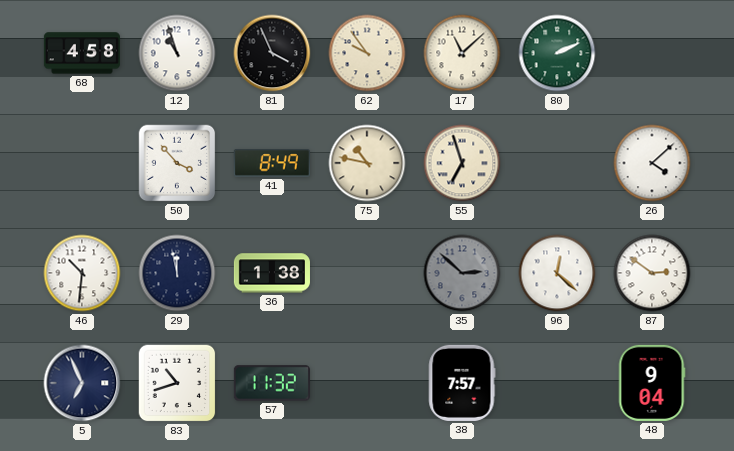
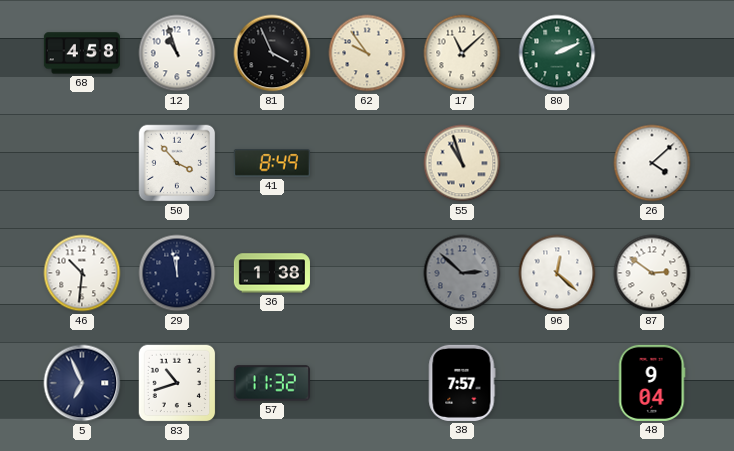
75: 10:47 -> none (367, 163)
55: 6:57 -> 10:57 (462, 163)
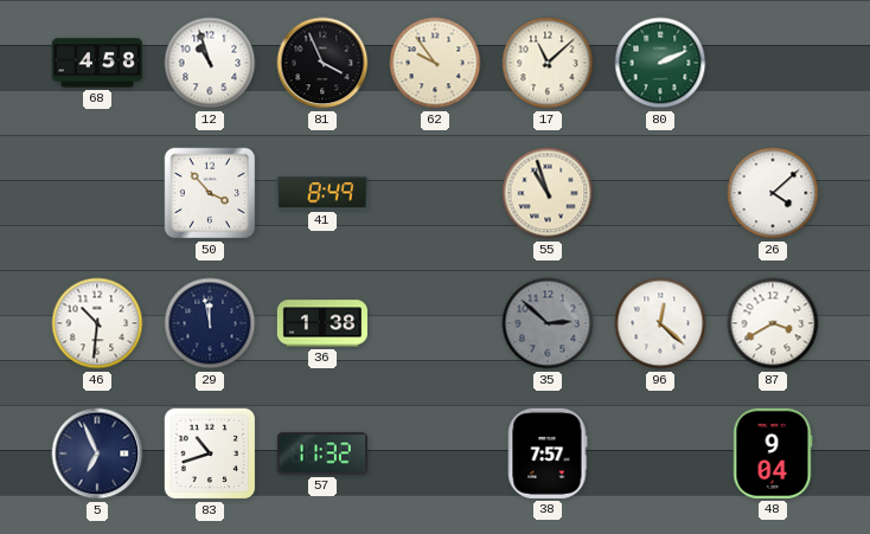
87: 2:51 -> 3:40 (773, 323)
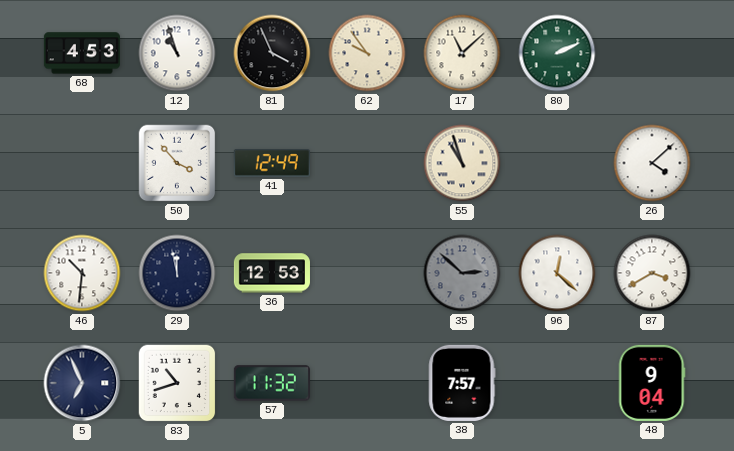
68: 4:58 -> 4:53 (82, 53)
41: 8:49 -> 12:49 (272, 163)
36: 1:38 -> 12:53 (272, 273)
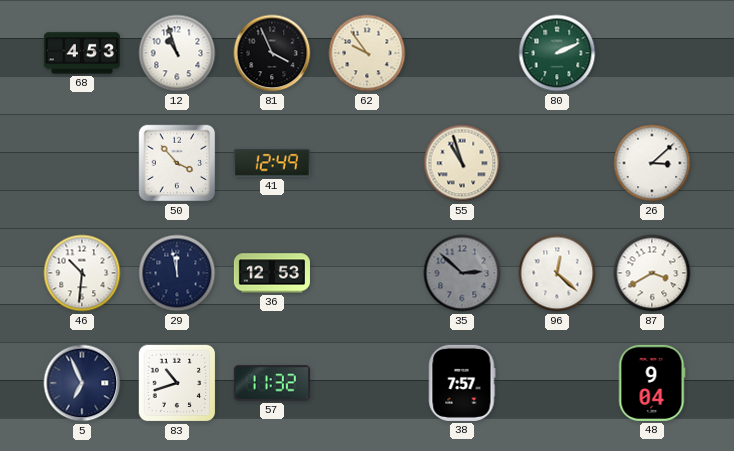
17: 11:08 -> none (462, 53)
26: 4:08 -> 3:08 (652, 163)
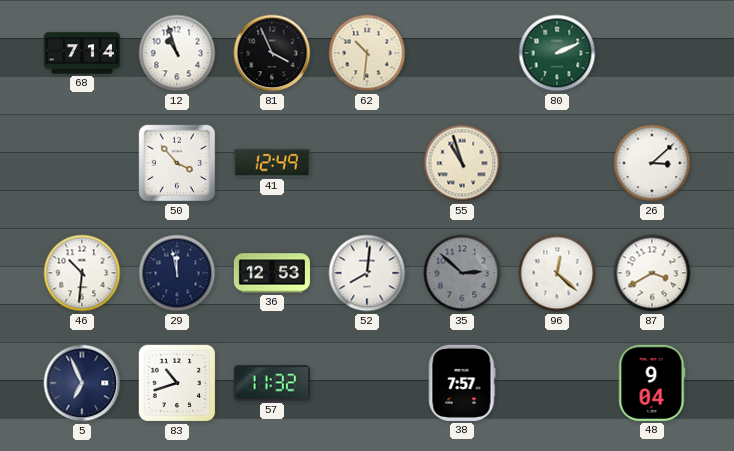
68: 4:53 -> 7:14 (82, 53)
62: 9:54 -> 10:31 (367, 53)
52: none -> 8:01 (367, 273)
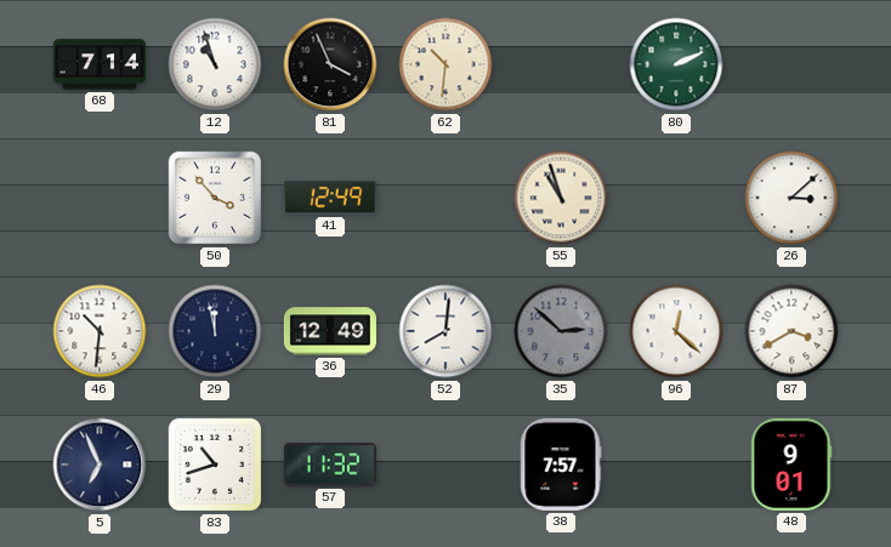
36: 12:53 -> 12:49 (330, 331)
48: 9:04 -> 9:01 (791, 465)
